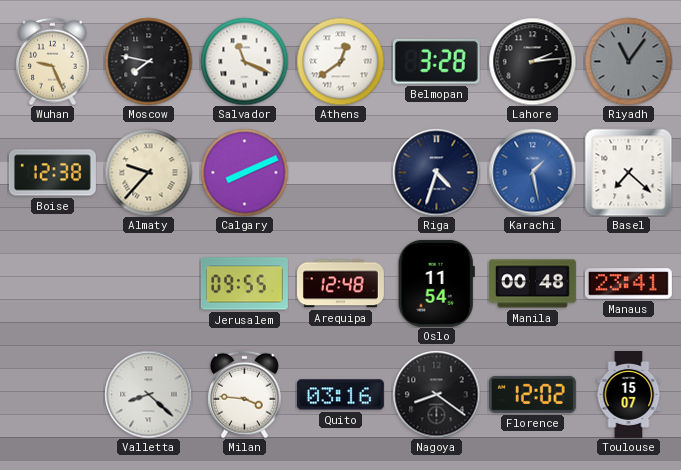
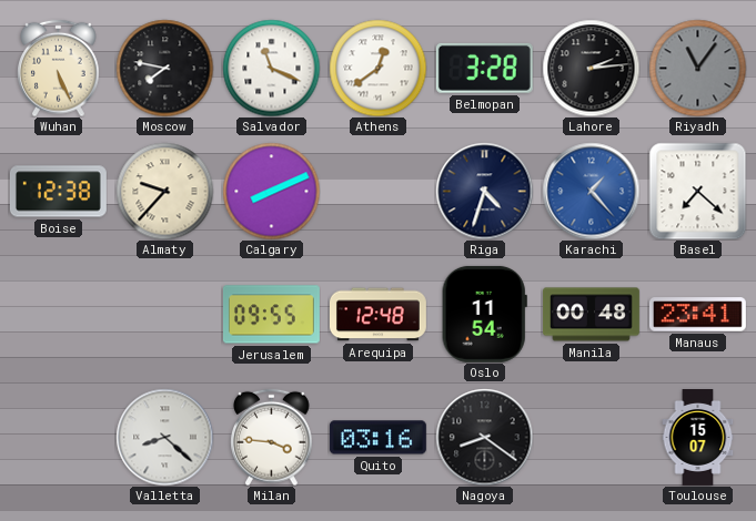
Wuhan: 9:26 -> 5:26 (59, 68)
Karachi: 1:28 -> 1:23 (591, 191)
Florence: 12:02 -> none (532, 394)
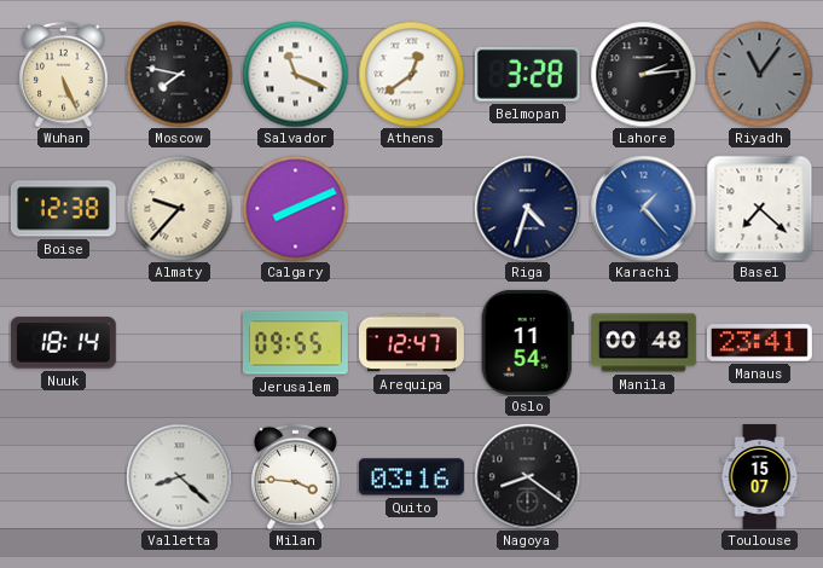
Nuuk: none -> 18:14 (63, 343)
Arequipa: 12:48 -> 12:47 (411, 343)
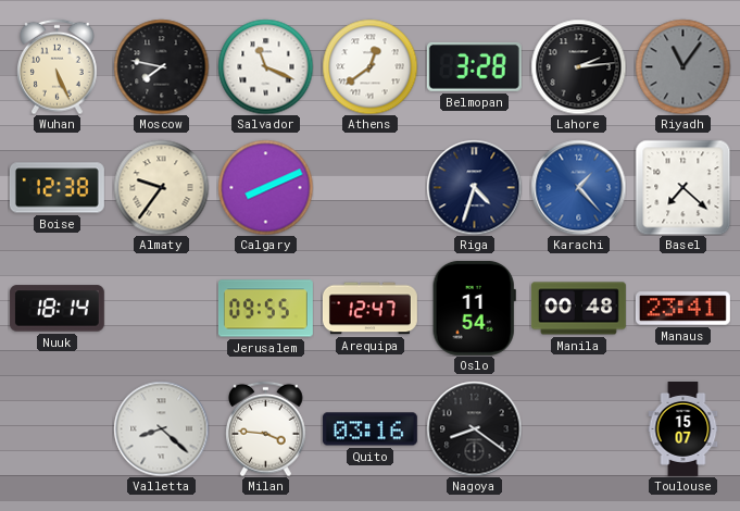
Almaty: 9:37 -> 9:36 (161, 187)
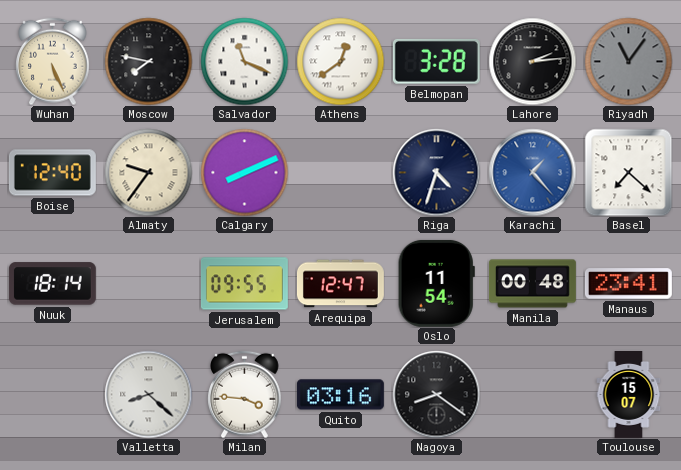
Boise: 12:38 -> 12:40 (52, 173)
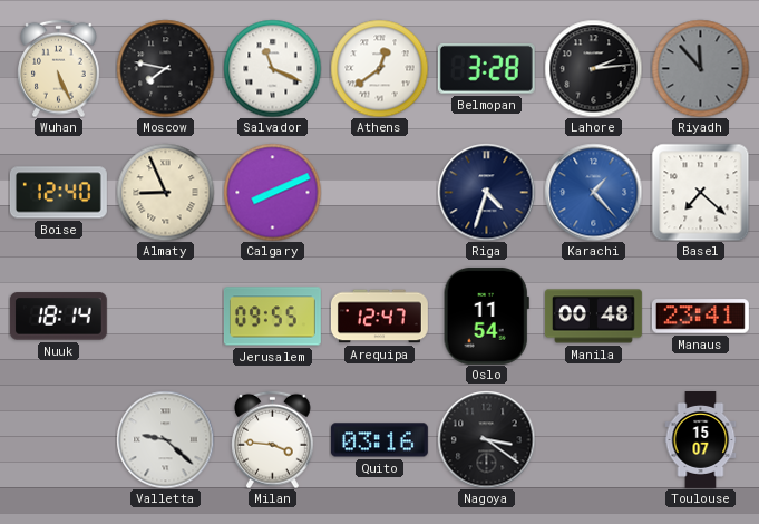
Riyadh: 11:06 -> 11:53 (700, 68)
Almaty: 9:36 -> 8:56 (165, 192)
Valletta: 8:22 -> 9:22 (165, 439)
Nagoya: 8:21 -> 3:21 (486, 439)
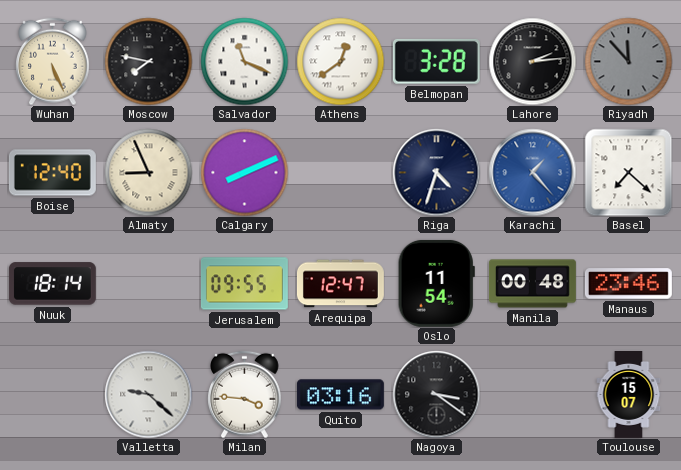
Manaus: 23:41 -> 23:46 (628, 284)
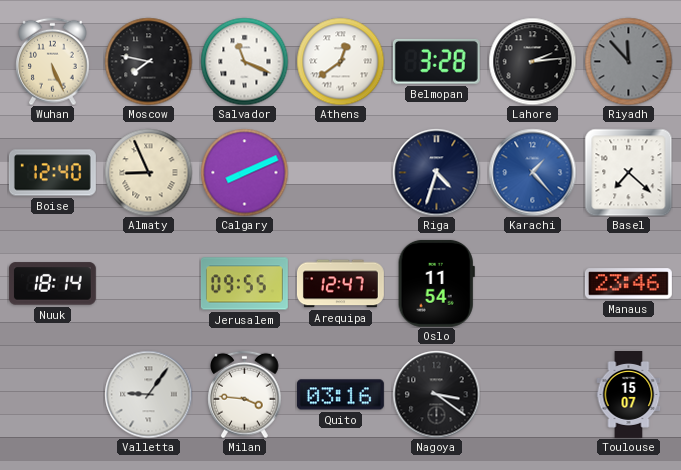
Manila: 00:48 -> none (532, 284)
Valletta: 9:22 -> 9:06 (148, 394)
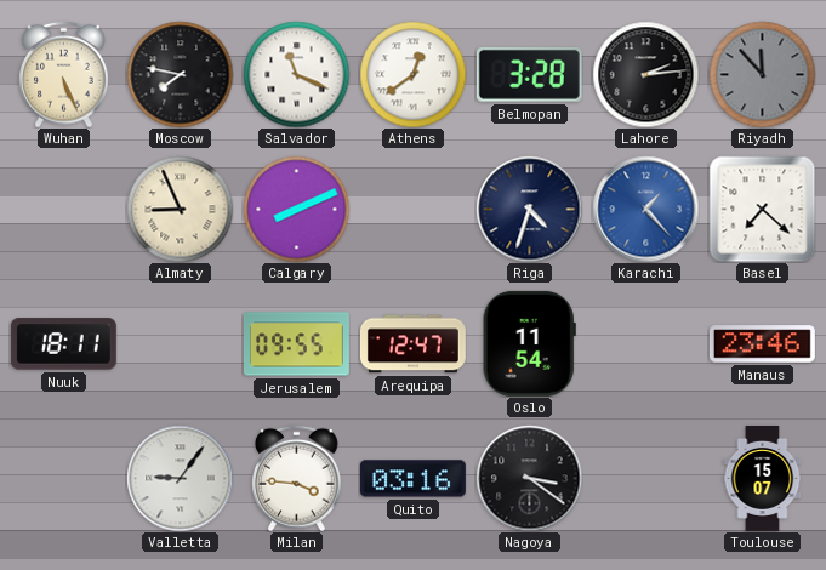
Boise: 12:40 -> none (52, 173)
Nuuk: 18:14 -> 18:11 (63, 344)
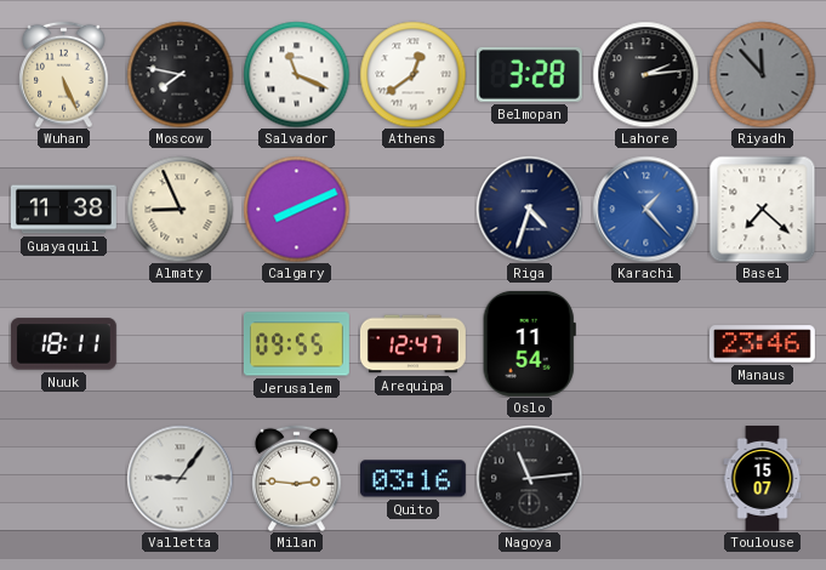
Guayaquil: none -> 11:38 (63, 210)
Milan: 3:46 -> 2:46 (297, 478)
Nagoya: 3:21 -> 11:14 (529, 478)
